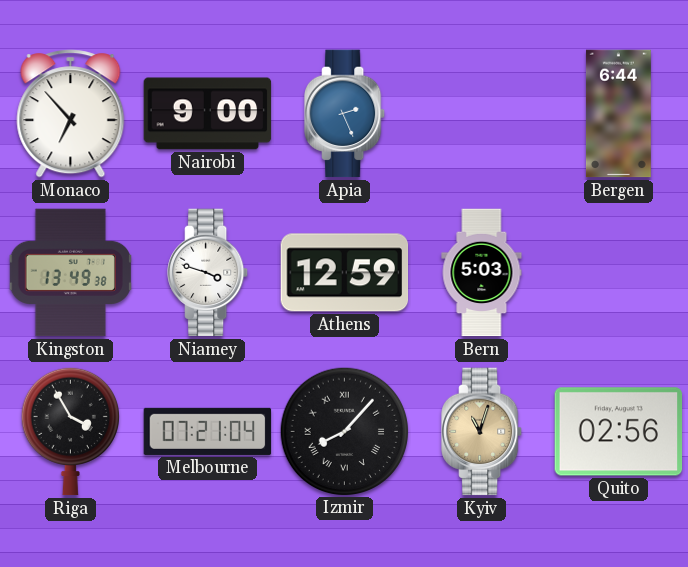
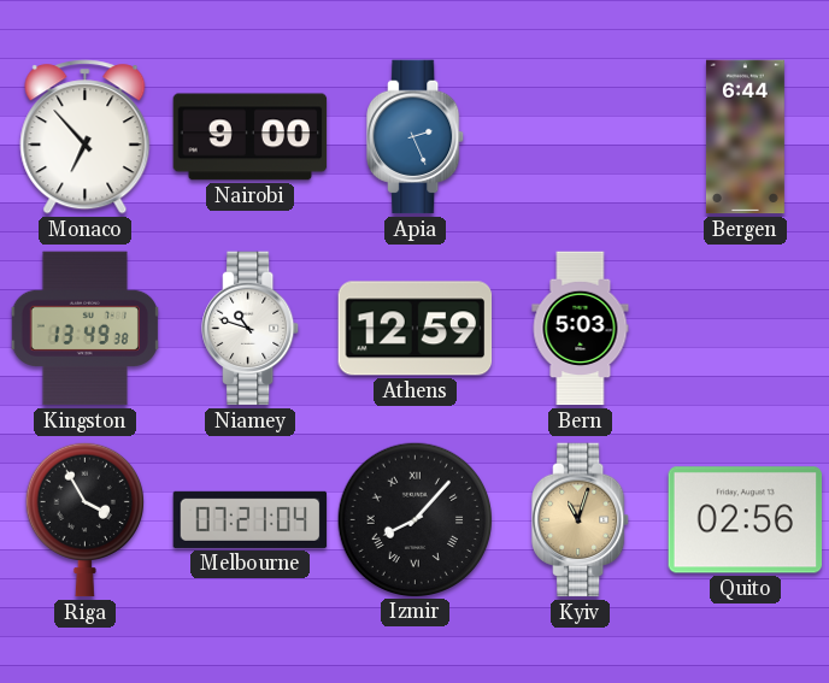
Niamey: 3:48 -> 10:48 (251, 329)
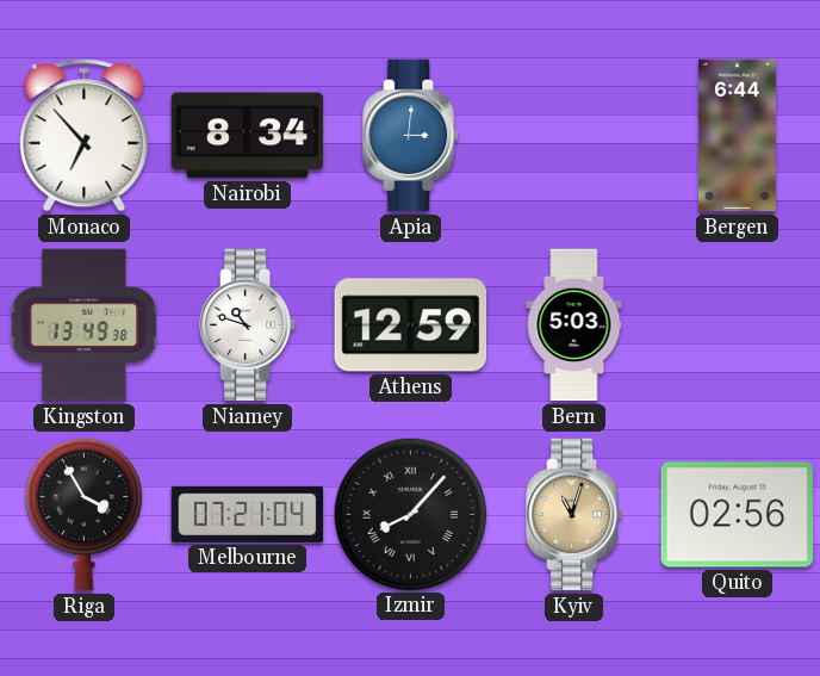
Nairobi: 9:00 -> 8:34 (248, 136)
Apia: 2:26 -> 3:01 (411, 136)
